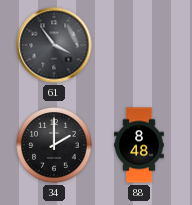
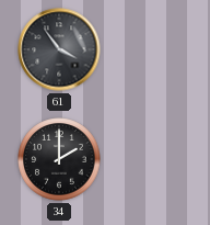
88: 8:48 -> none (139, 145)
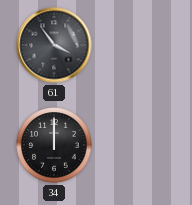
34: 2:00 -> 12:00 (54, 145)
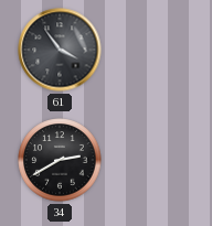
34: 12:00 -> 2:40 (60, 160)
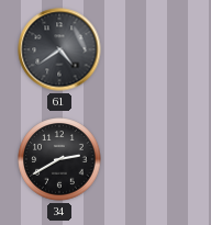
61: 3:54 -> 4:39 (59, 49)
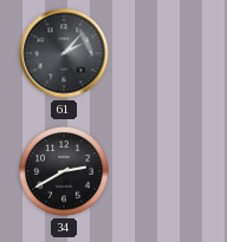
61: 4:39 -> 2:07 (64, 53)
